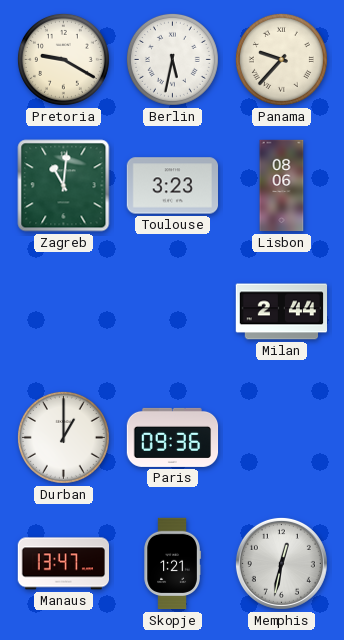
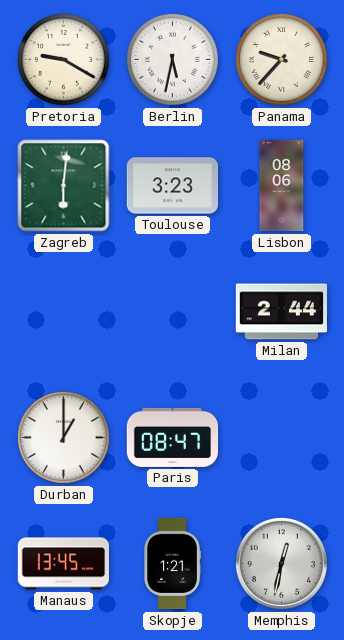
Zagreb: 11:01 -> 6:01 (64, 186)
Paris: 09:36 -> 08:47 (173, 437)
Manaus: 13:47 -> 13:45 (63, 564)
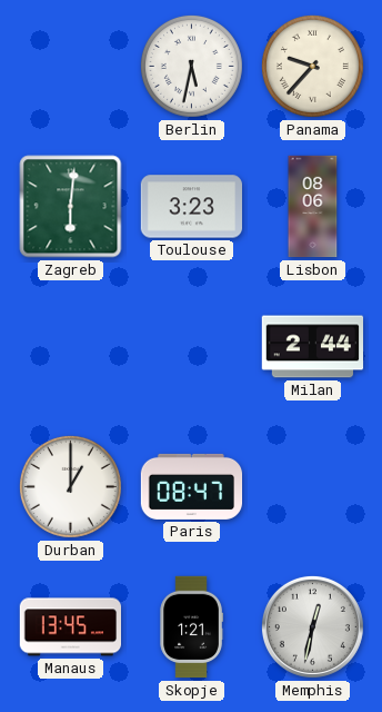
Pretoria: 9:20 -> none (63, 59)
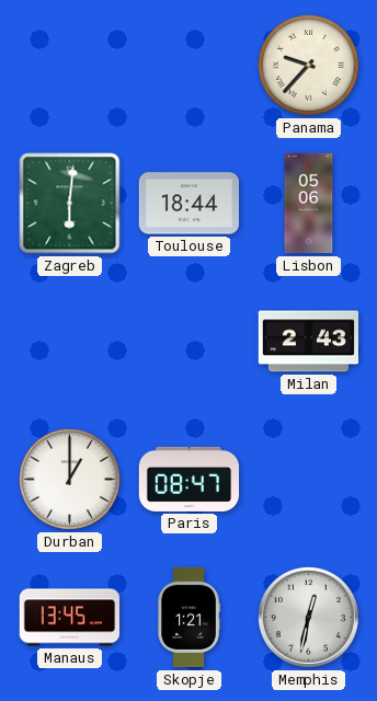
Berlin: 5:32 -> none (191, 66)
Toulouse: 3:23 -> 18:44 (190, 204)
Lisbon: 08:06 -> 05:06 (309, 204)
Milan: 2:44 -> 2:43 (309, 342)
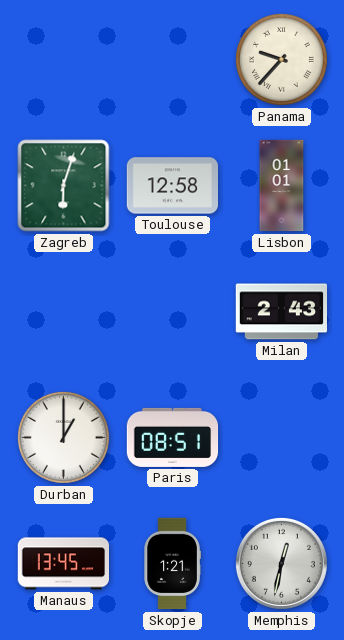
Zagreb: 6:01 -> 6:03 (64, 186)
Toulouse: 18:44 -> 12:58 (173, 186)
Lisbon: 05:06 -> 01:01 (282, 186)
Paris: 08:47 -> 08:51 (173, 437)
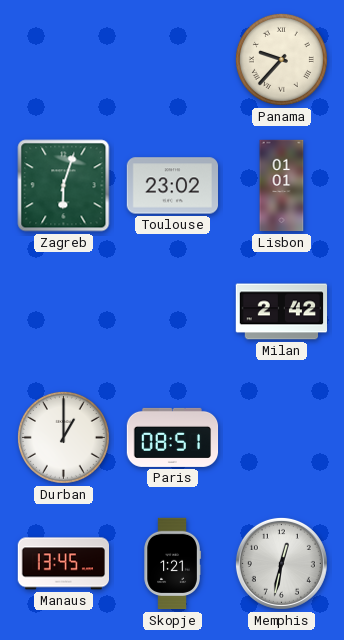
Toulouse: 12:58 -> 23:02 (173, 186)
Milan: 2:43 -> 2:42 (282, 312)
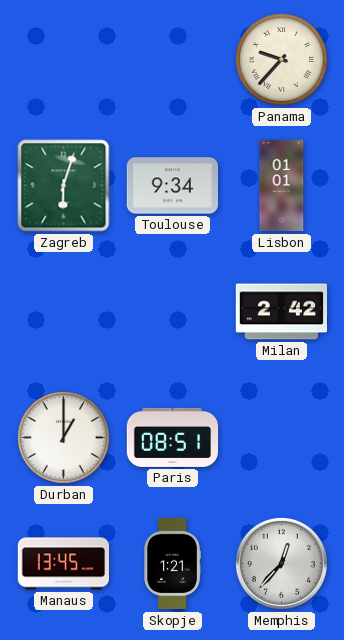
Toulouse: 23:02 -> 9:34 (173, 186)
Memphis: 12:32 -> 12:37 (281, 563)
